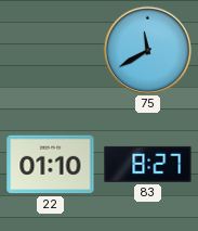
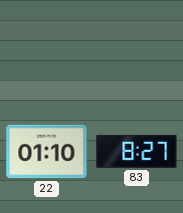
75: 11:40 -> none (147, 50)
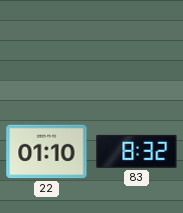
83: 8:27 -> 8:32 (137, 151)
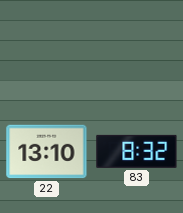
22: 01:10 -> 13:10 (47, 152)
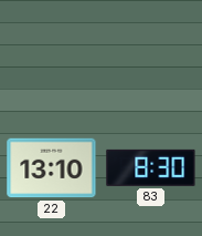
83: 8:32 -> 8:30 (151, 167)
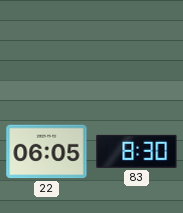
22: 13:10 -> 06:05 (47, 152)
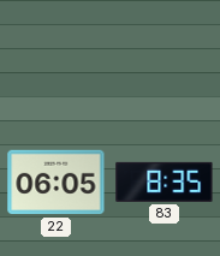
83: 8:30 -> 8:35 (165, 181)
